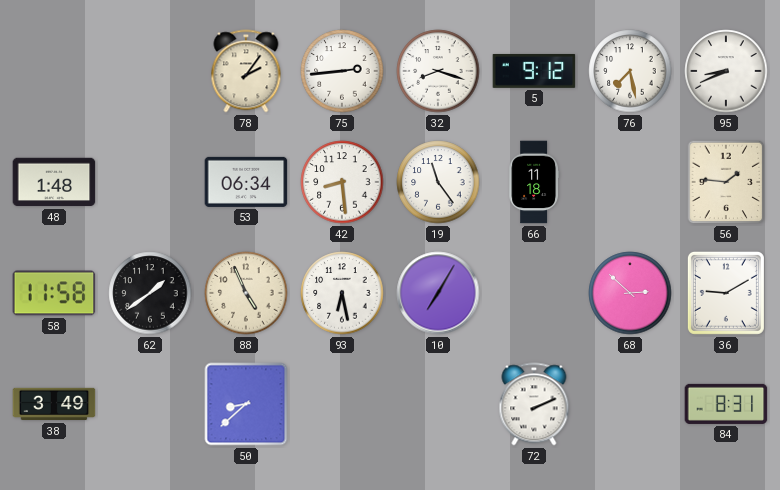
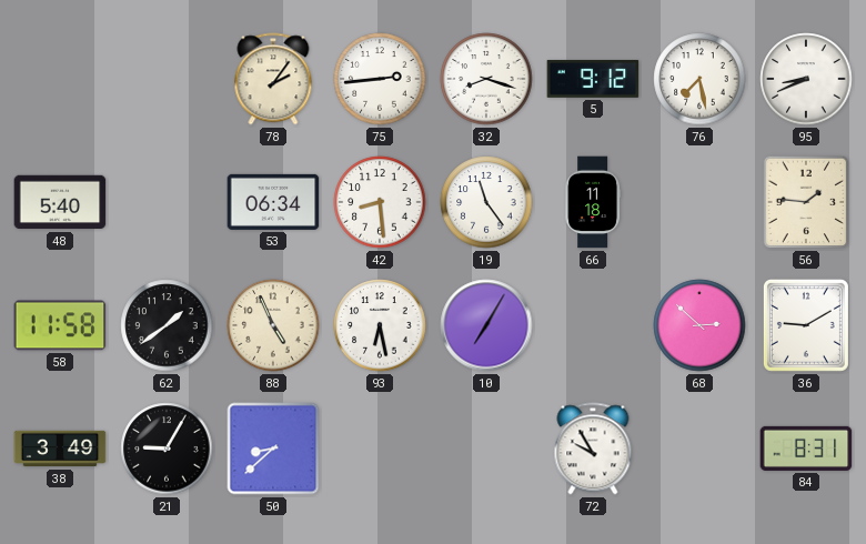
48: 1:48 -> 5:40 (60, 202)
21: none -> 9:05 (167, 449)
72: 2:11 -> 9:55 (593, 449)
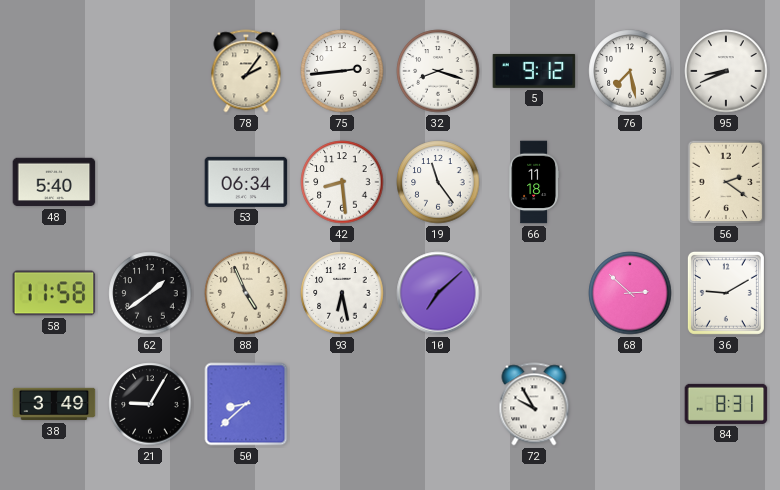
56: 1:46 -> 2:21 (726, 182)
10: 7:05 -> 7:08 (438, 293)
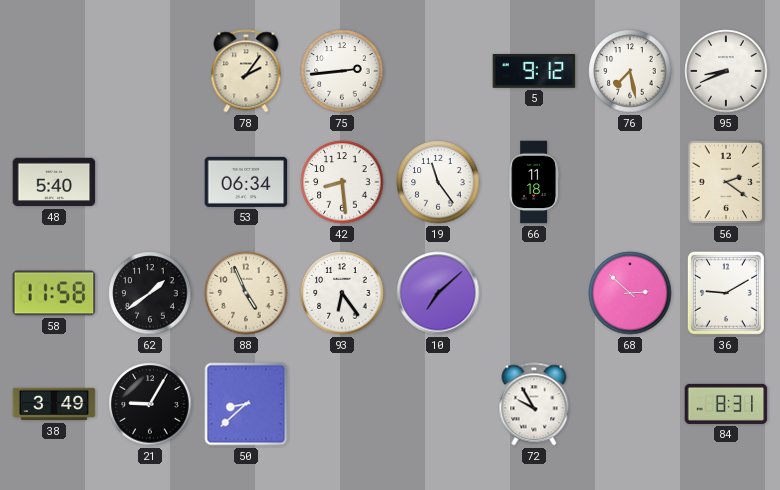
32: 8:18 -> none (438, 71)
93: 6:28 -> 6:24 (342, 293)
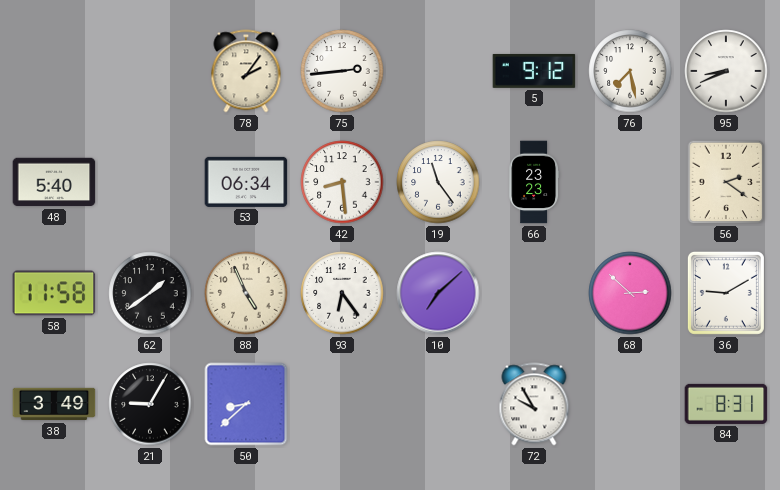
66: 11:18 -> 23:23 (534, 182)
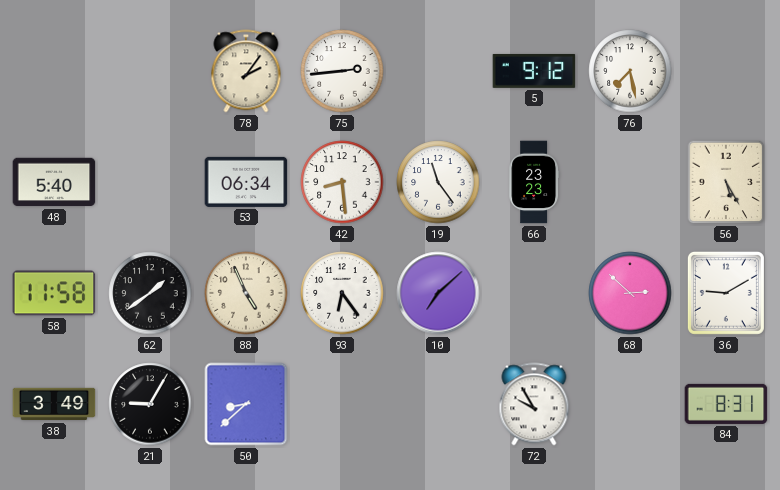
95: 8:41 -> none (726, 71)
56: 2:21 -> 5:25 (726, 182)
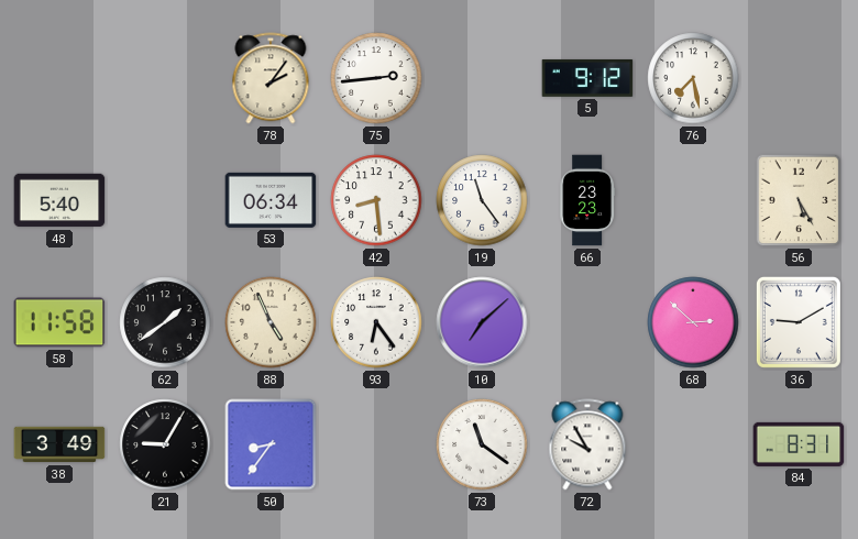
50: 8:38 -> 8:36 (271, 444)
73: none -> 11:21 (482, 444)
